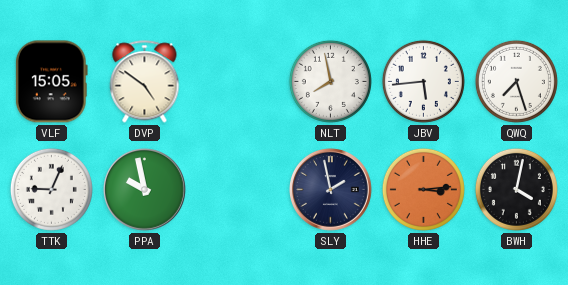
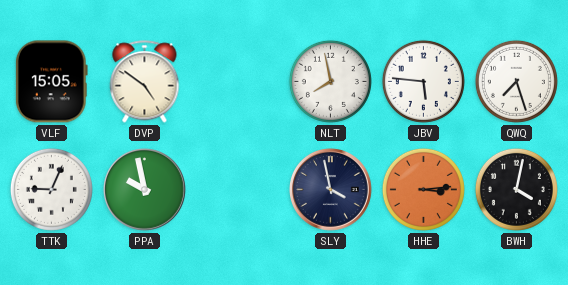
JBV: 5:44 -> 5:46 (423, 81)
SLY: 1:58 -> 3:58 (331, 190)
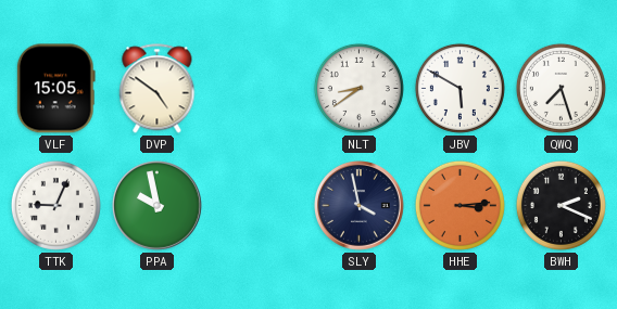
NLT: 7:58 -> 8:39 (358, 88)
JBV: 5:46 -> 5:50 (459, 88)
BWH: 4:02 -> 2:19 (561, 205)
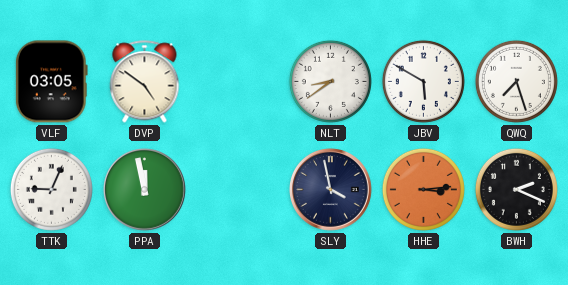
VLF: 15:05 -> 03:05 (51, 82)
PPA: 9:58 -> 11:58 (145, 190)
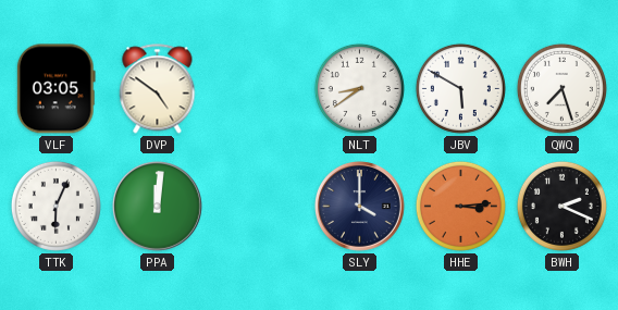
TTK: 9:04 -> 6:04 (55, 206)
PPA: 11:58 -> 12:01 (158, 207)
SLY: 3:58 -> 4:00 (360, 207)
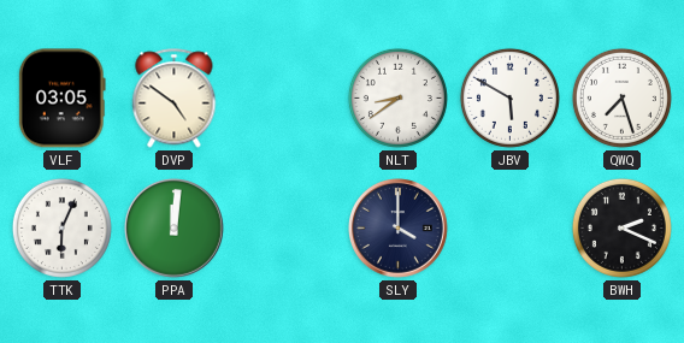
HHE: 3:14 -> none (460, 206)
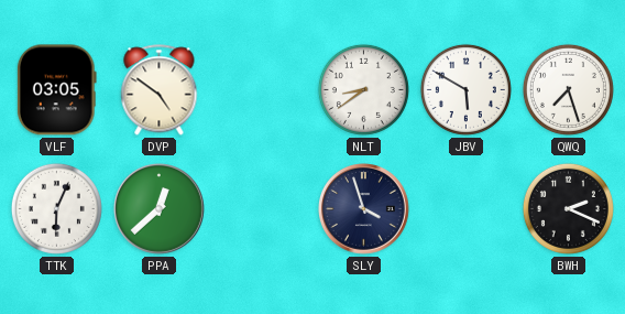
PPA: 12:01 -> 12:38 (160, 209)
SLY: 4:00 -> 3:57 (364, 209)
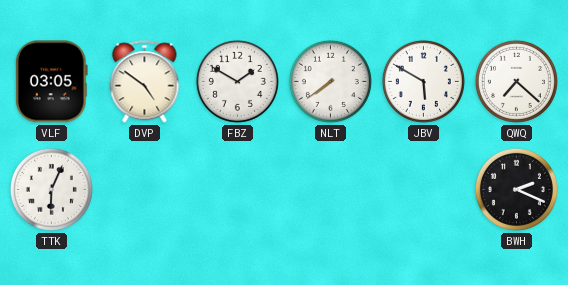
FBZ: none -> 1:50 (237, 81)
NLT: 8:39 -> 7:39 (330, 81)
QWQ: 7:27 -> 7:22 (516, 81)
PPA: 12:38 -> none (160, 209)
SLY: 3:57 -> none (364, 209)
